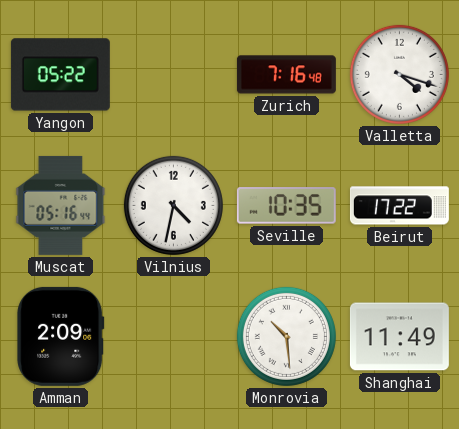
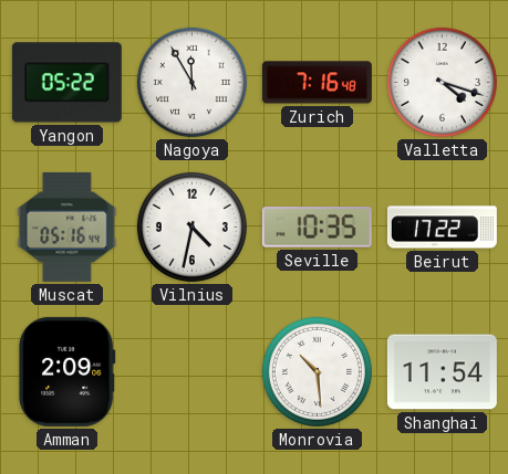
Nagoya: none -> 11:55 (191, 82)
Shanghai: 11:49 -> 11:54 (442, 372)
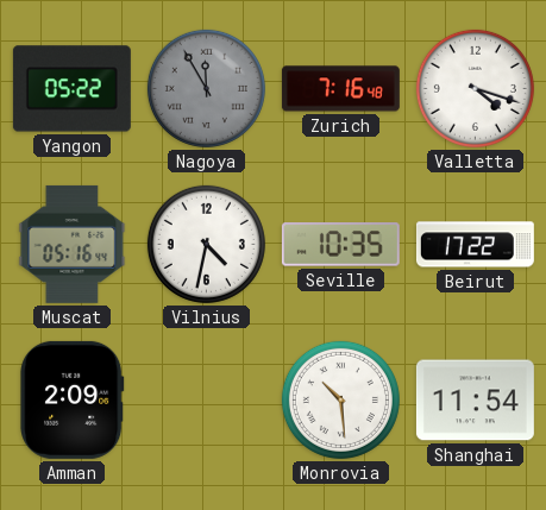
Nagoya dial: white -> grey (206, 88)
